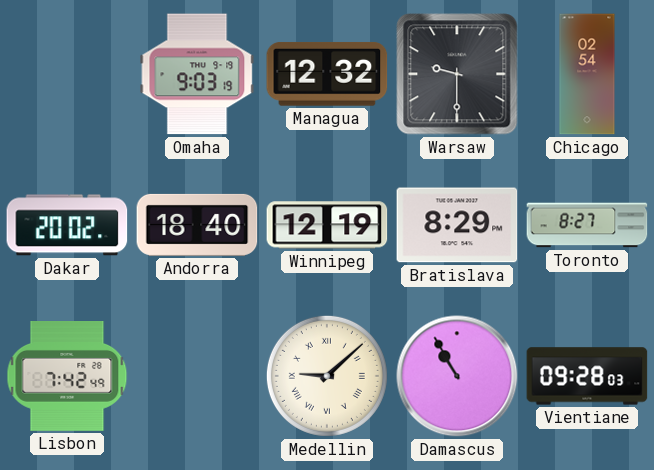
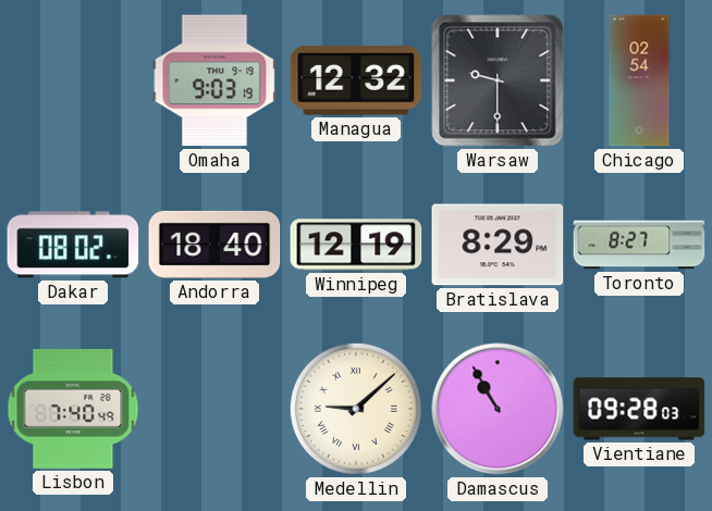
Dakar: 20:02 -> 08:02 (73, 245)
Lisbon: 7:42 -> 7:40 (73, 410)
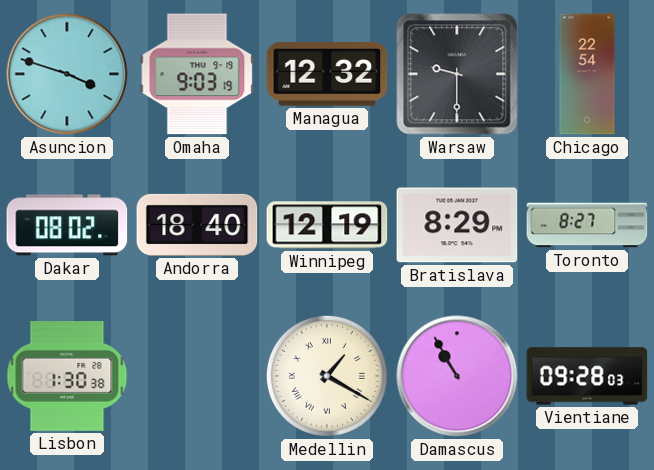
Asuncion: none -> 3:48 (67, 74)
Chicago: 02:54 -> 22:54 (587, 74)
Lisbon: 7:40 -> 1:30 (67, 377)
Medellin: 9:08 -> 1:20 (327, 376)
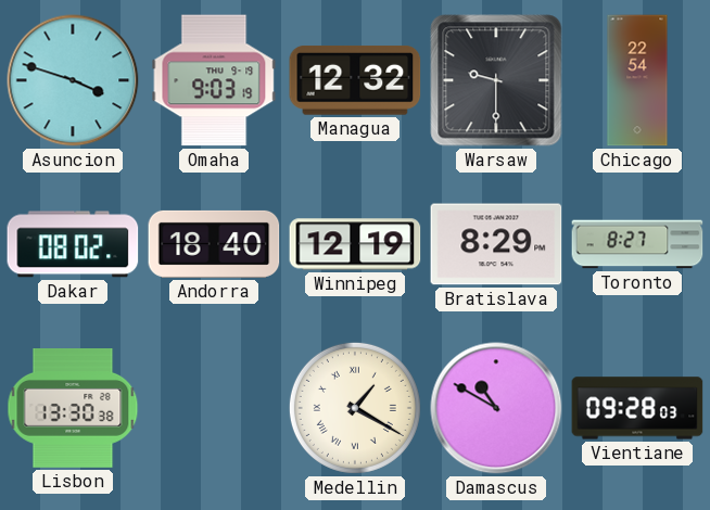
Lisbon: 1:30 -> 13:30 (73, 409)
Damascus: 10:55 -> 10:50 (496, 408)
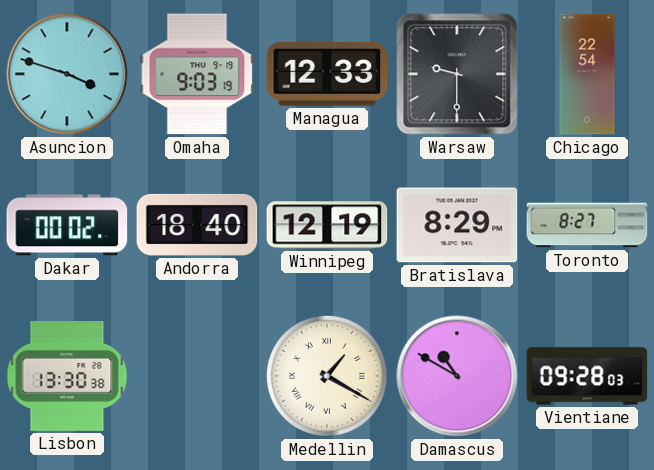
Managua: 12:32 -> 12:33 (327, 74)
Dakar: 08:02 -> 00:02 (67, 225)
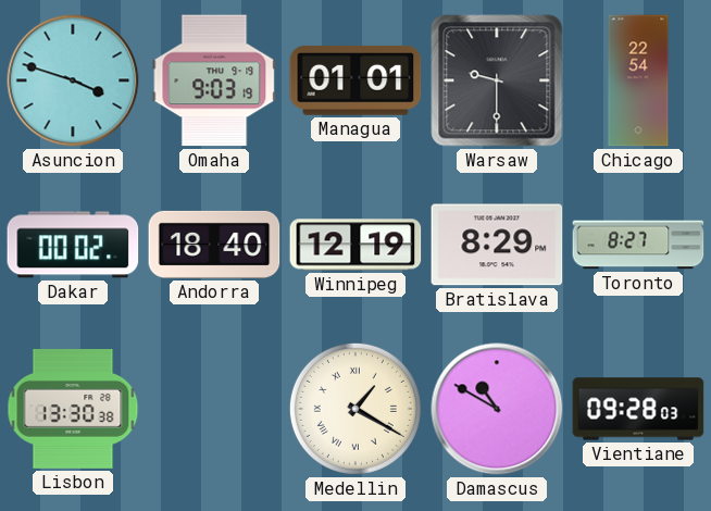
Managua: 12:33 -> 01:01 (355, 80)
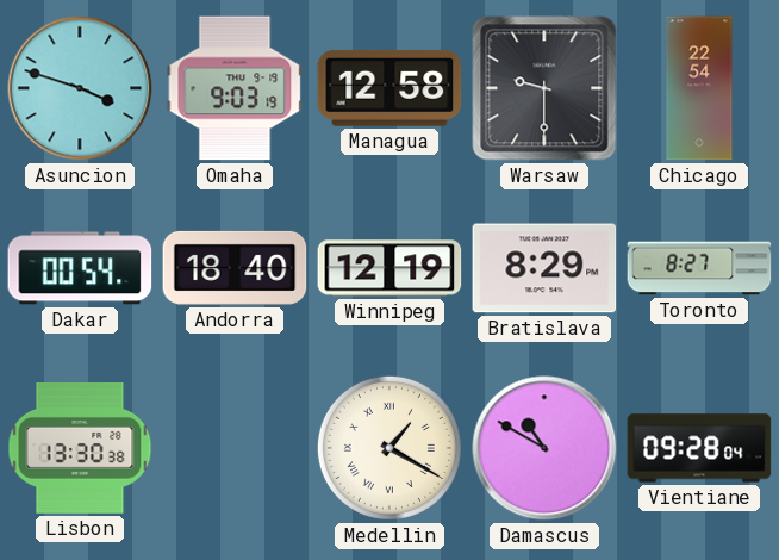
Managua: 01:01 -> 12:58 (389, 88)
Dakar: 00:02 -> 00:54 (80, 268)
Vientiane: 09:28:03 -> 09:28:04 (699, 448)
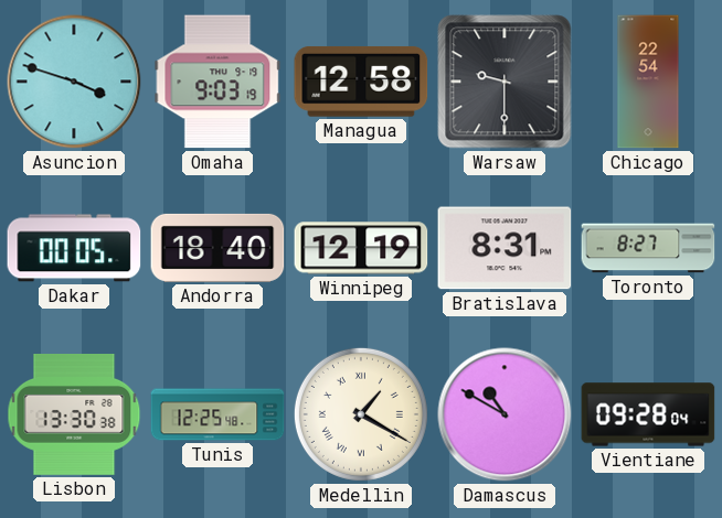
Dakar: 00:54 -> 00:05 (74, 248)
Bratislava: 8:29 -> 8:31 (505, 248)
Tunis: none -> 12:25 (217, 414)
